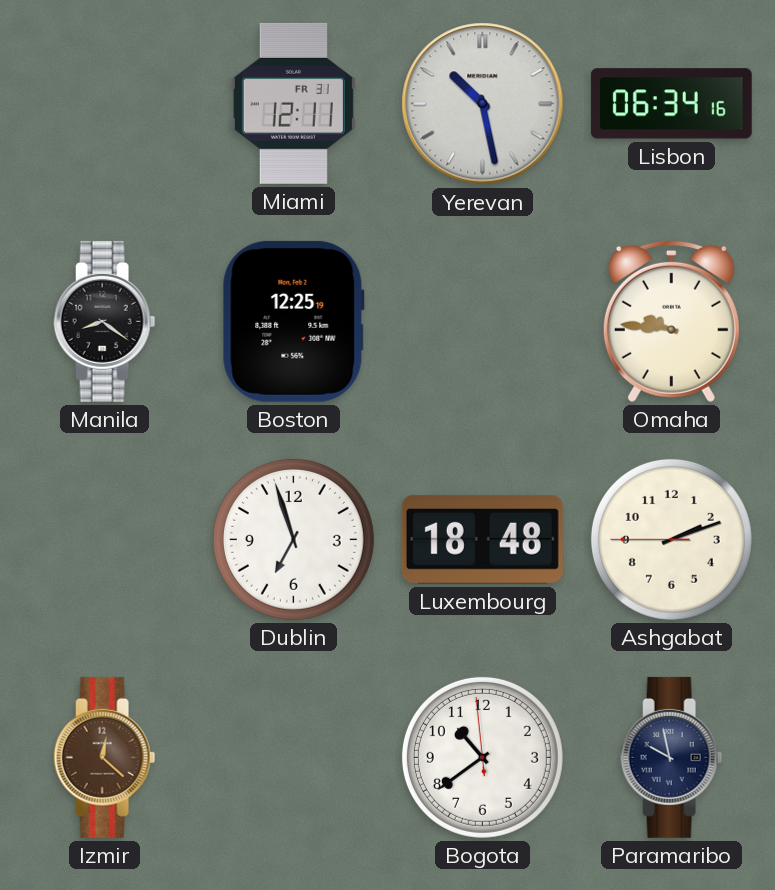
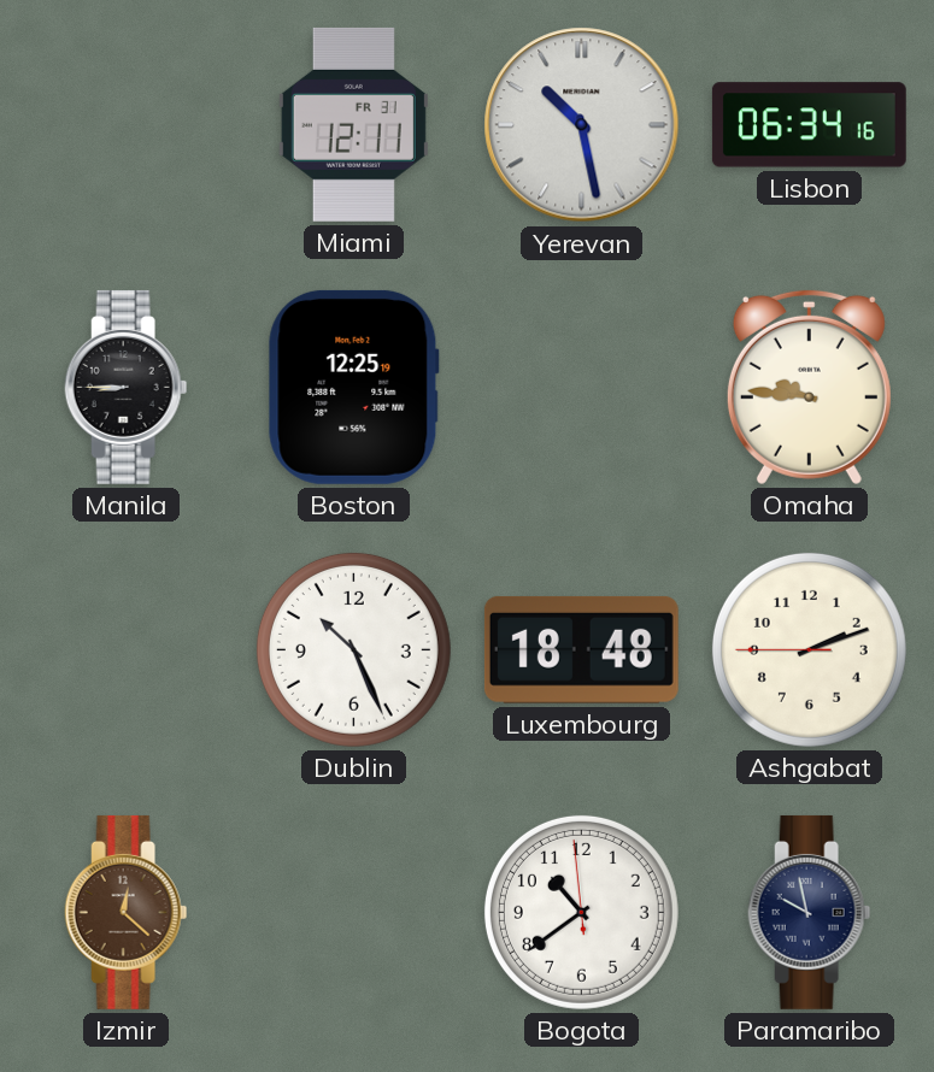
Manila: 8:21 -> 8:45 (127, 387)
Dublin: 6:57 -> 10:26 (353, 649)
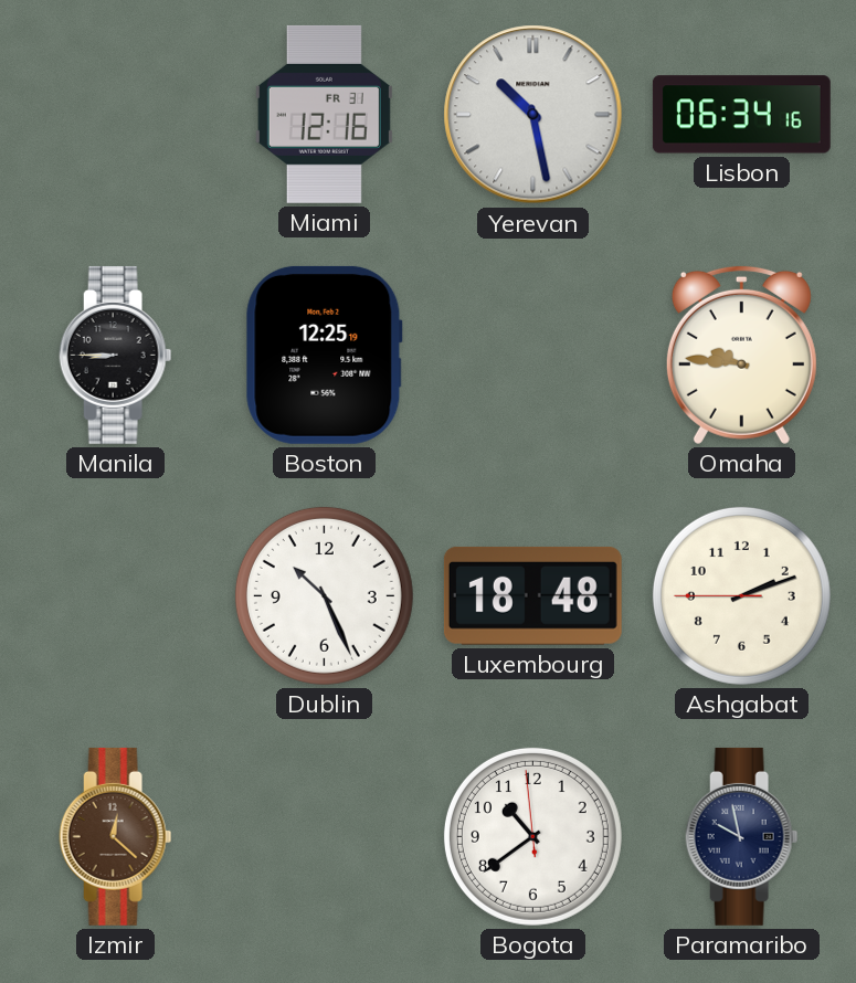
Miami: 12:11 -> 12:16 (324, 114)
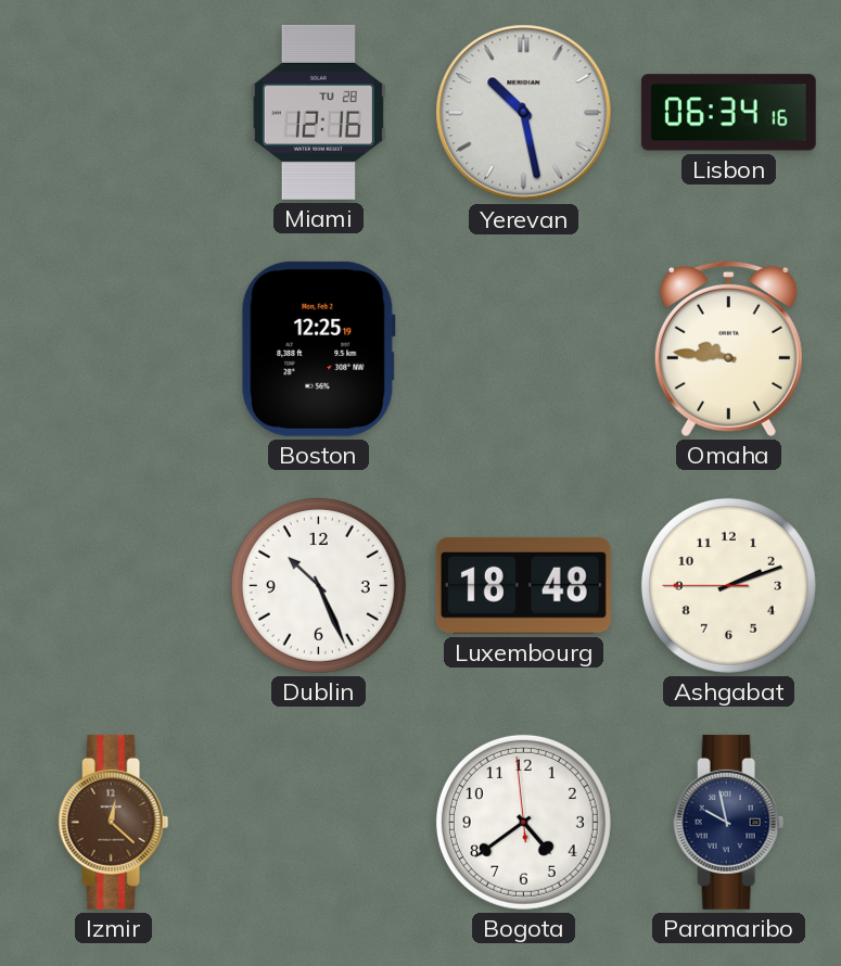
Miami date: FR 31 -> TU 28 (318, 112)
Manila: 8:45 -> none (116, 355)
Bogota: 10:38 -> 4:38 (523, 822)
